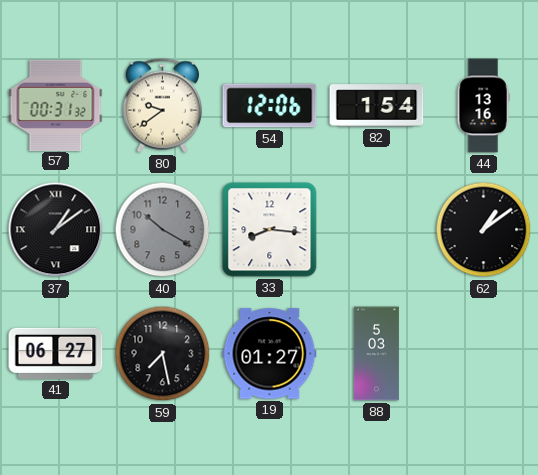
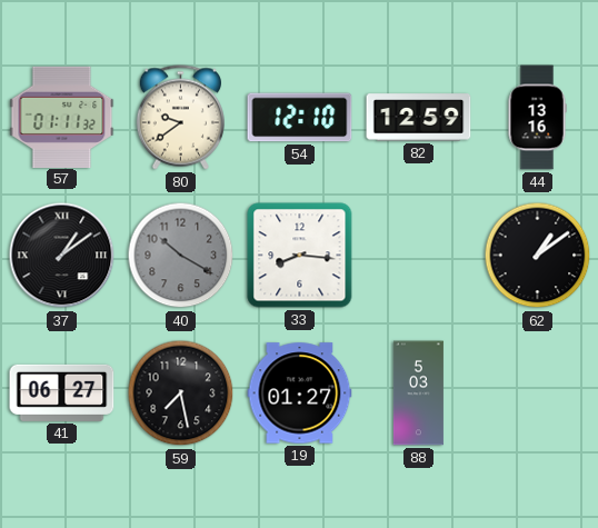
57: 00:31 -> 01:11 (62, 117)
54: 12:06 -> 12:10 (300, 118)
82: 1:54 -> 12:59 (419, 118)
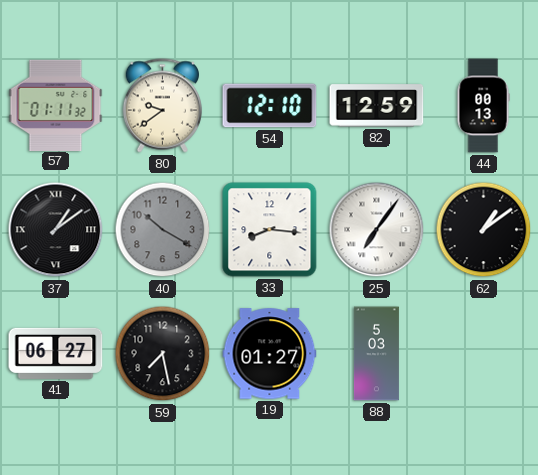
44: 13:16 -> 00:13 (483, 106)
25: none -> 7:06 (377, 230)
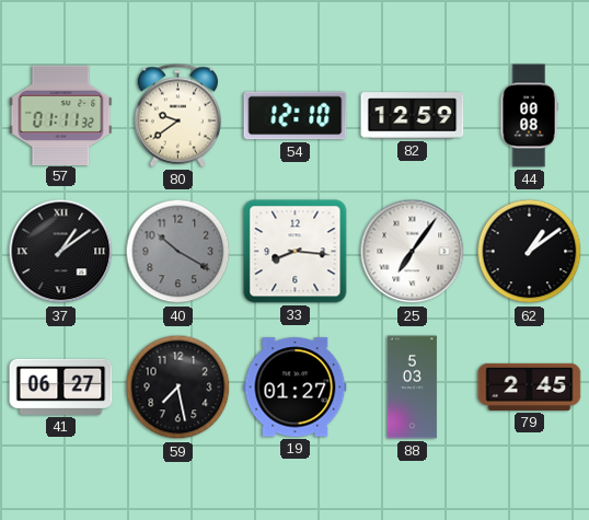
44: 00:13 -> 00:08 (529, 116)
79: none -> 2:45 (530, 386)
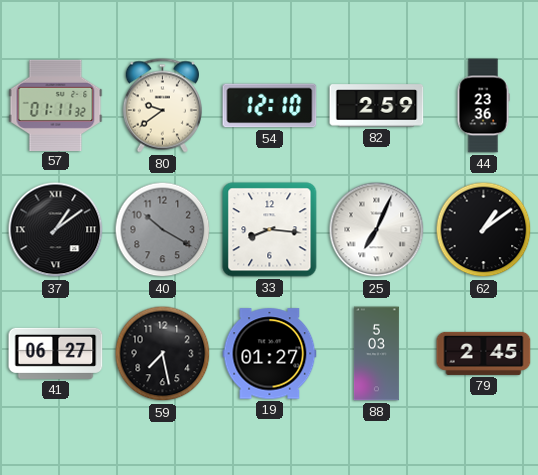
82: 12:59 -> 2:59 (377, 106)
44: 00:08 -> 23:36 (483, 106)
25: 7:06 -> 7:04 (377, 230)
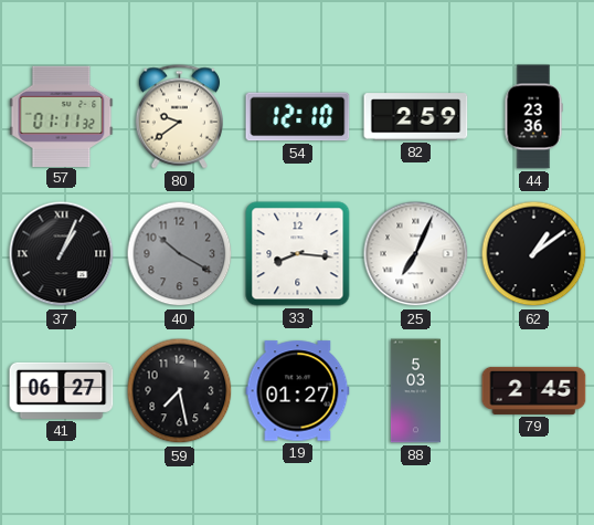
37: 1:09 -> 1:04 (62, 254)
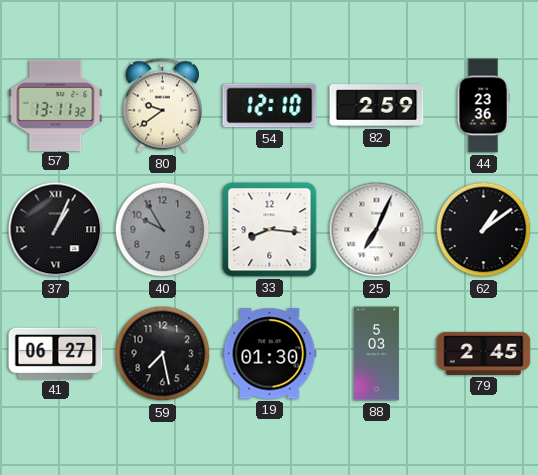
57: 01:11 -> 13:11 (56, 105)
40: 10:20 -> 9:55 (163, 230)
19: 01:27 -> 01:30 (270, 354)
